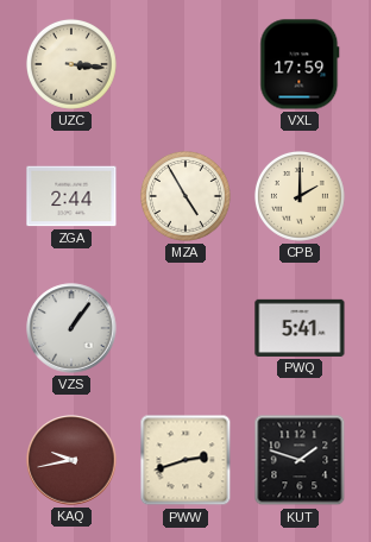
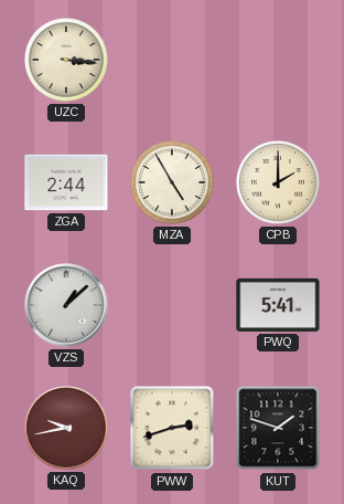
VXL: 17:59 -> none (300, 64)
VZS: 1:06 -> 1:08 (66, 305)
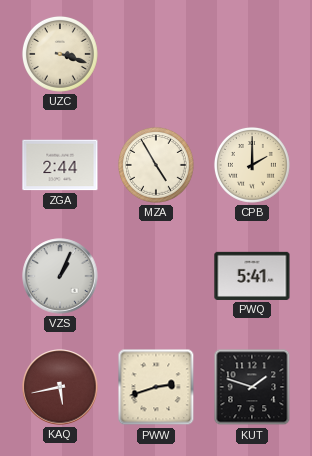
UZC: 3:16 -> 3:18 (60, 54)
VZS: 1:08 -> 1:04 (60, 276)
KAQ: 9:43 -> 5:43 (60, 387)
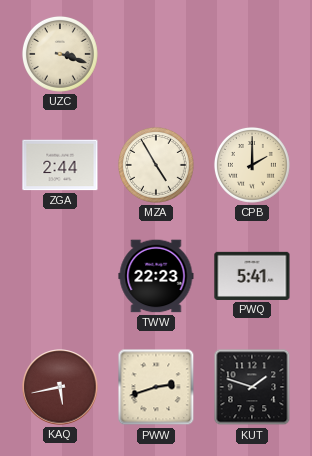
VZS: 1:04 -> none (60, 276)
TWW: none -> 22:23 (156, 276)
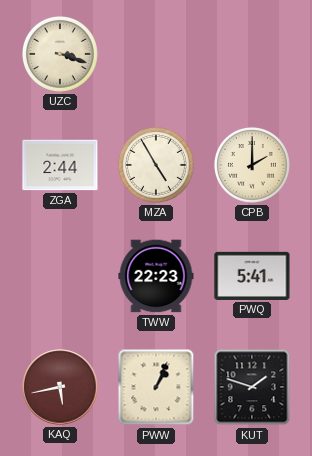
PWW: 2:42 -> 1:04 (156, 387)
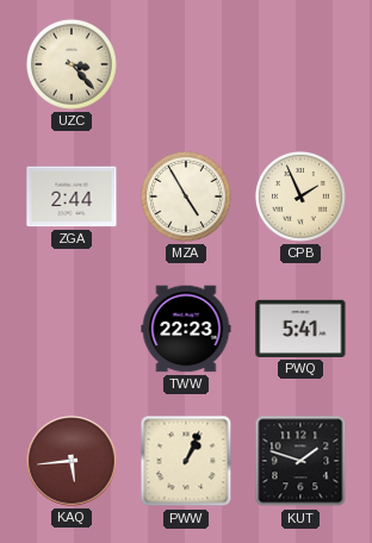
UZC: 3:18 -> 3:23 (72, 64)
CPB: 2:00 -> 1:56 (300, 196)
KAQ: 5:43 -> 5:44 (72, 461)
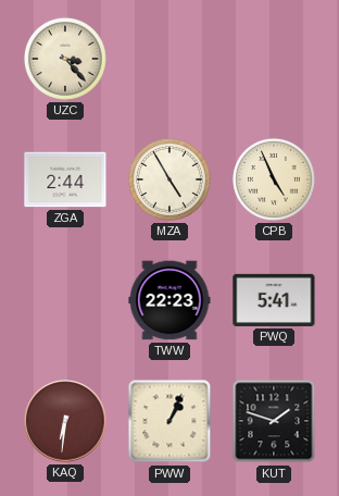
CPB: 1:56 -> 4:56 (274, 179)
KAQ: 5:44 -> 6:31 (65, 421)
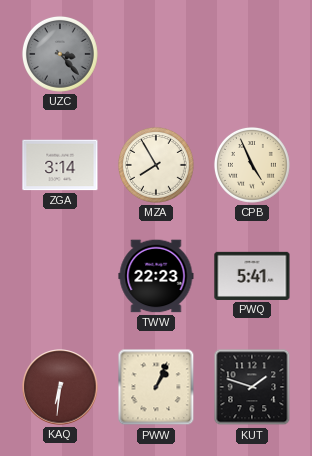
UZC dial: cream -> grey (60, 54)
ZGA: 2:44 -> 3:14 (60, 165)
MZA: 4:55 -> 7:55 (156, 165)
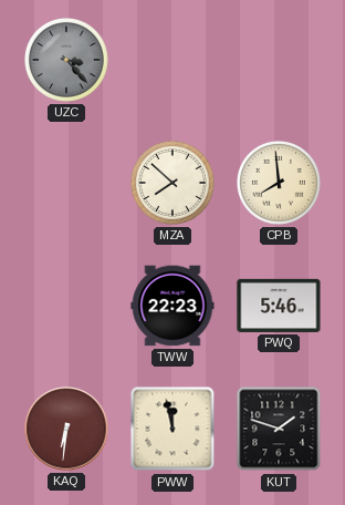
ZGA: 3:14 -> none (60, 165)
MZA: 7:55 -> 7:52 (172, 183)
CPB: 4:56 -> 7:59 (279, 183)
PWQ: 5:41 -> 5:46 (279, 306)
PWW: 1:04 -> 11:58 (172, 429)
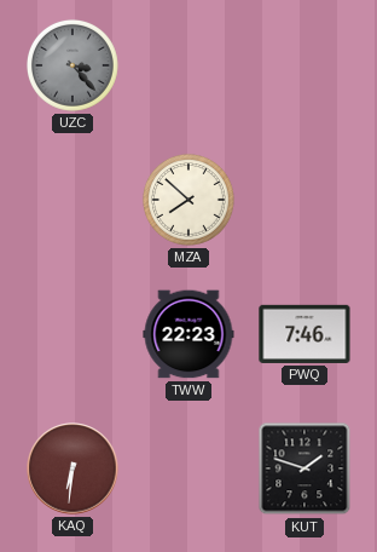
CPB: 7:59 -> none (279, 183)
PWQ: 5:46 -> 7:46 (304, 334)
PWW: 11:58 -> none (172, 429)
